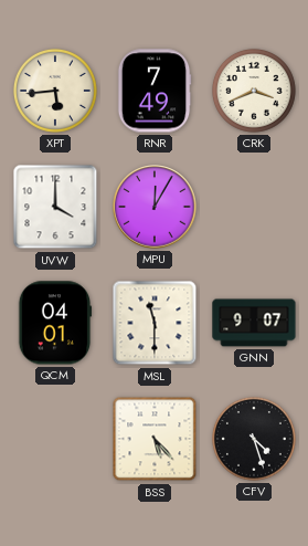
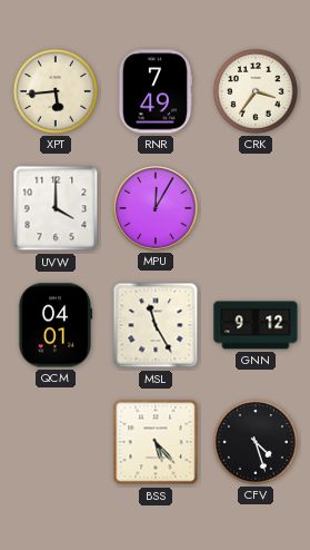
CRK: 3:41 -> 3:36 (256, 91)
MSL: 11:30 -> 11:25 (156, 325)
GNN: 9:07 -> 9:12 (256, 325)
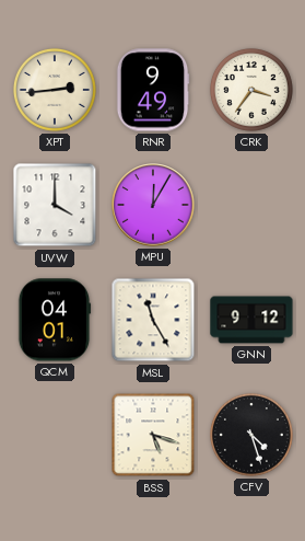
XPT: 5:44 -> 2:44 (55, 90)
RNR: 7:49 -> 9:49 (153, 90)
BSS: 5:23 -> 5:18 (153, 435)
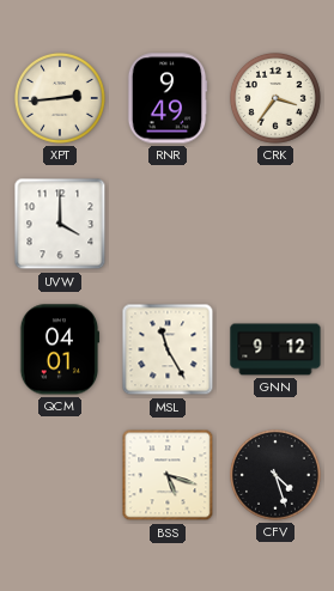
MPU: 12:05 -> none (153, 205)
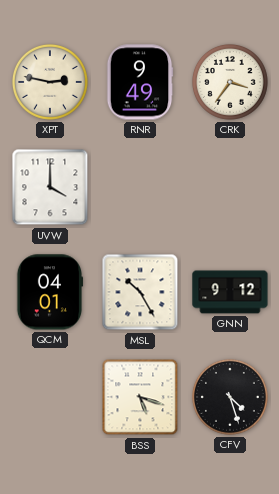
XPT: 2:44 -> 2:47 (50, 82)
MSL: 11:25 -> 10:25 (140, 292)
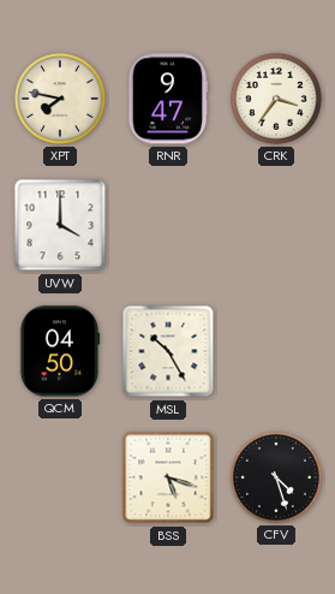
XPT: 2:47 -> 7:47 (60, 99)
RNR: 9:49 -> 9:47 (168, 99)
QCM: 04:01 -> 04:50 (60, 351)
GNN: 9:12 -> none (230, 292)
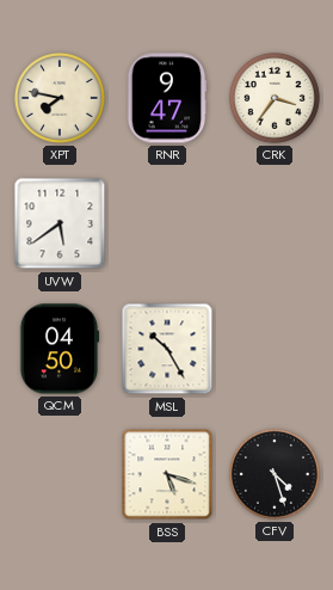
UVW: 4:00 -> 5:39 (60, 223)
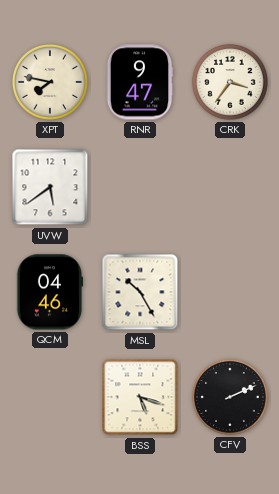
QCM: 04:50 -> 04:46 (50, 292)
CFV: 4:27 -> 2:11 (230, 397)
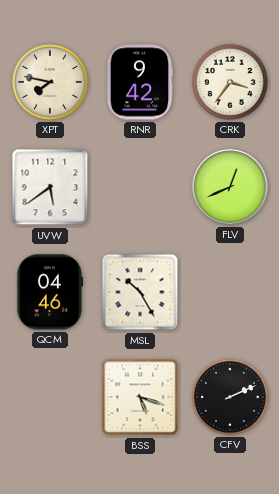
RNR: 9:47 -> 9:42 (140, 82)
FLV: none -> 12:41 (230, 187)
